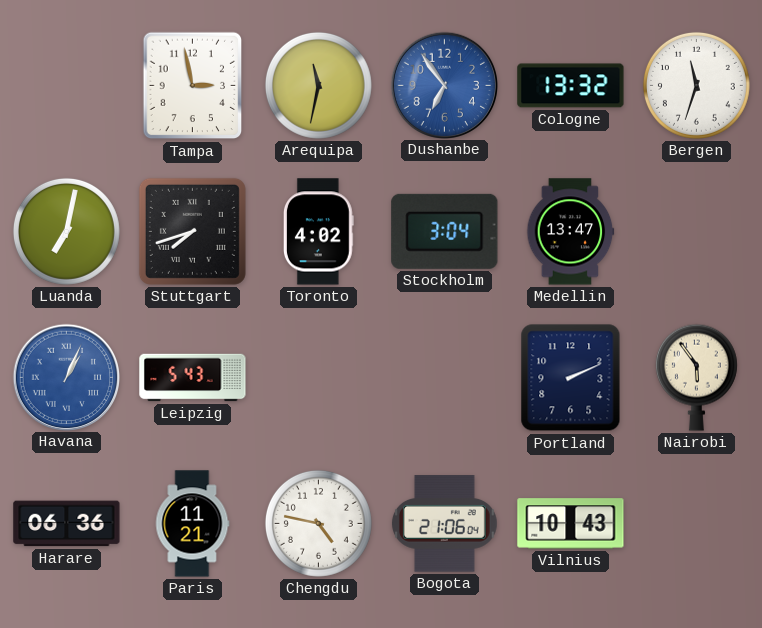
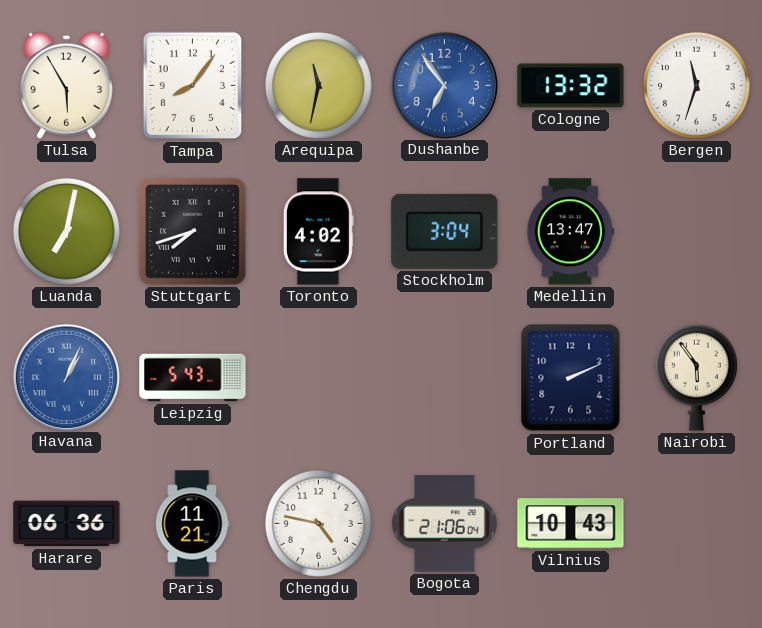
Tulsa: none -> 5:55 (66, 85)
Tampa: 2:58 -> 8:06 (193, 86)
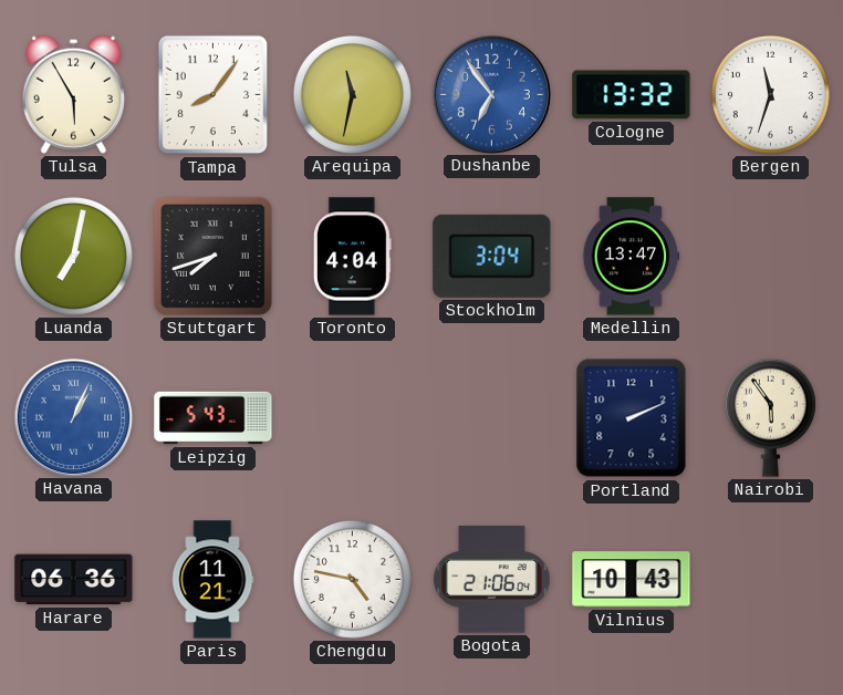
Toronto: 4:02 -> 4:04 (352, 257)
